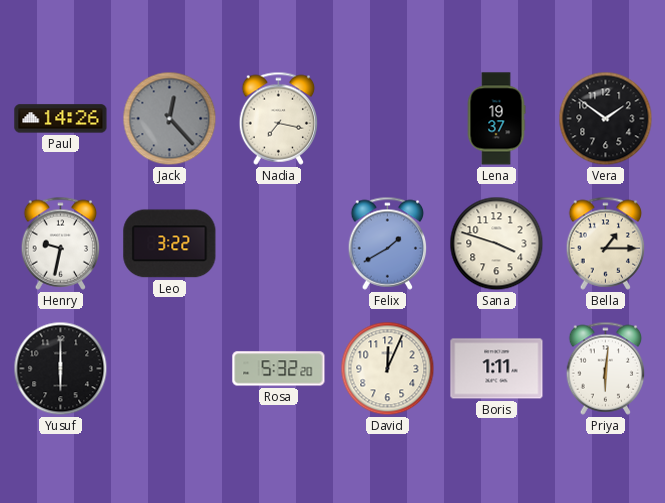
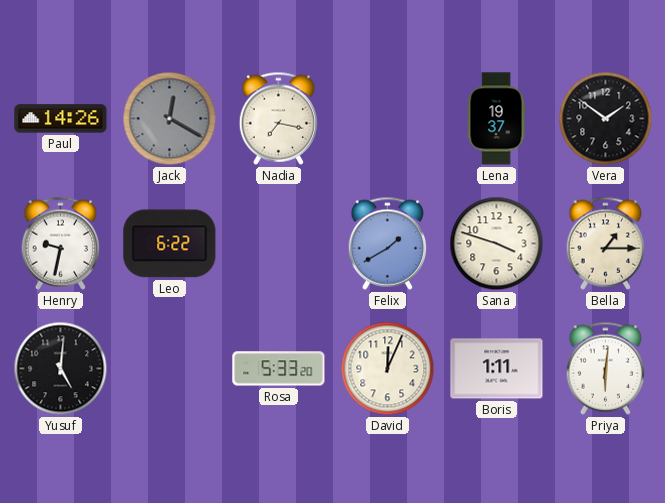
Jack: 12:23 -> 12:20 (170, 119)
Leo: 3:22 -> 6:22 (170, 244)
Yusuf: 6:00 -> 5:01 (61, 369)
Rosa: 5:32 -> 5:33 (279, 369)
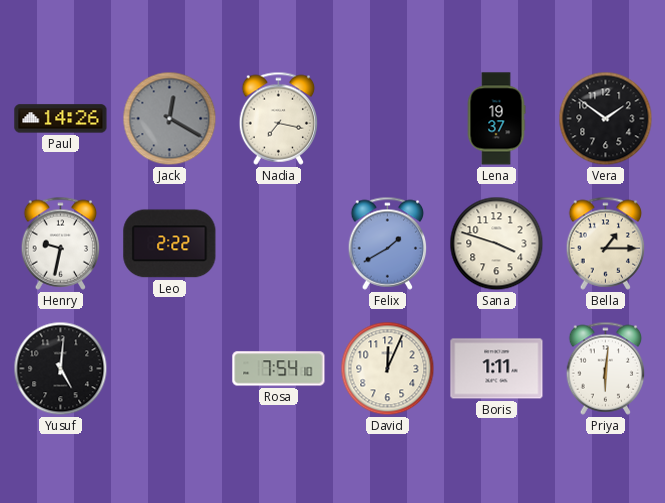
Leo: 6:22 -> 2:22 (170, 244)
Rosa: 5:33 -> 7:54 (279, 369)
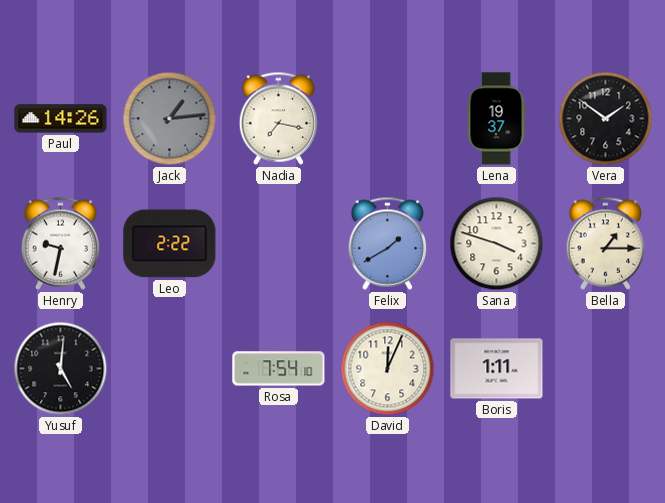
Jack: 12:20 -> 1:14 (170, 119)
Priya: 6:01 -> none (606, 368)
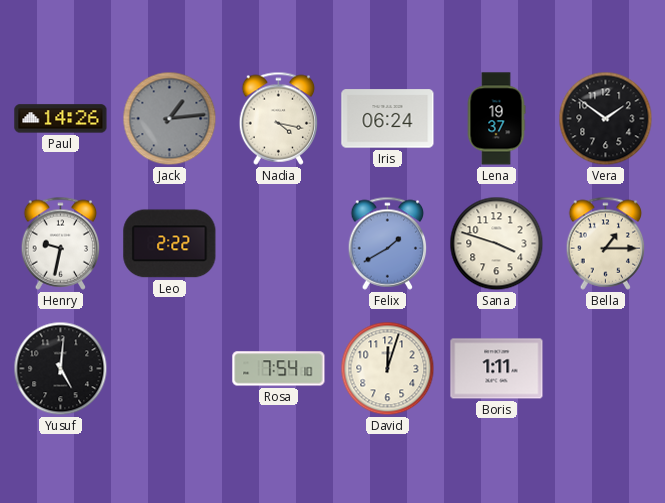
Nadia: 7:17 -> 4:17 (279, 118)
Iris: none -> 06:24 (388, 119)
David: 12:04 -> 12:03 (388, 369)
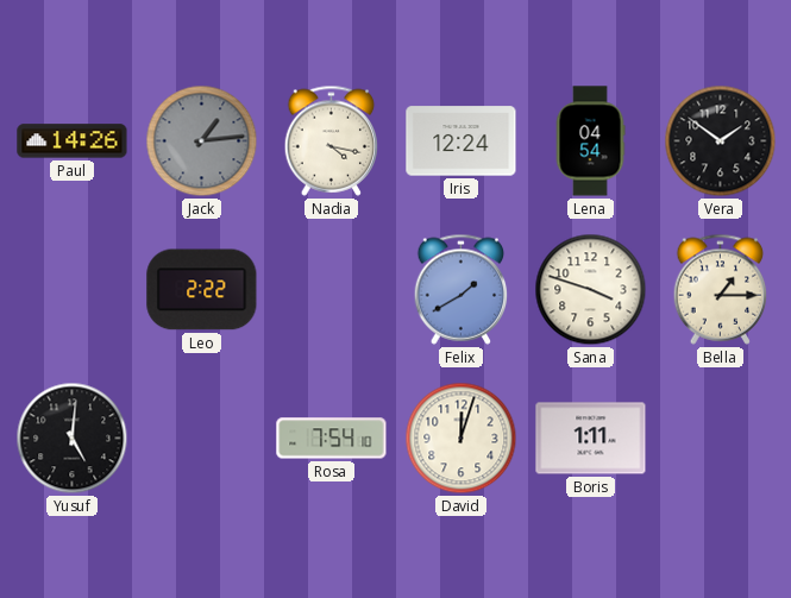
Iris: 06:24 -> 12:24 (462, 141)
Lena: 19:37 -> 04:54 (590, 141)
Henry: 9:32 -> none (61, 243)
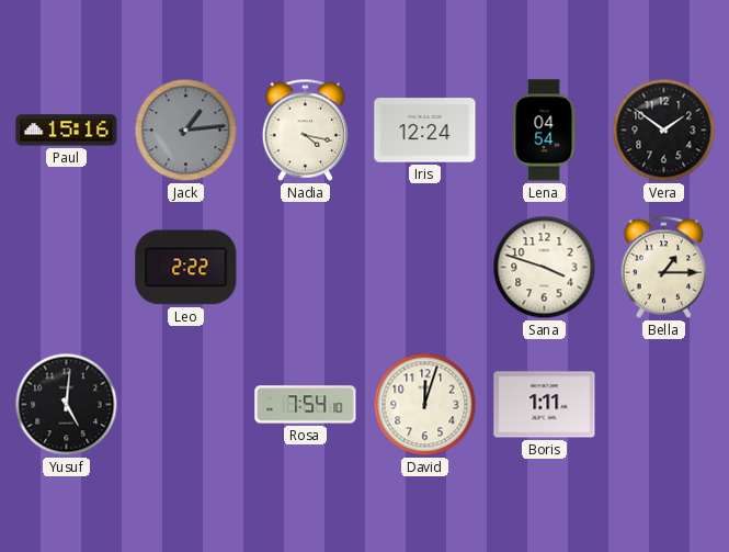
Paul: 14:26 -> 15:16 (67, 131)
Felix: 1:40 -> none (462, 289)
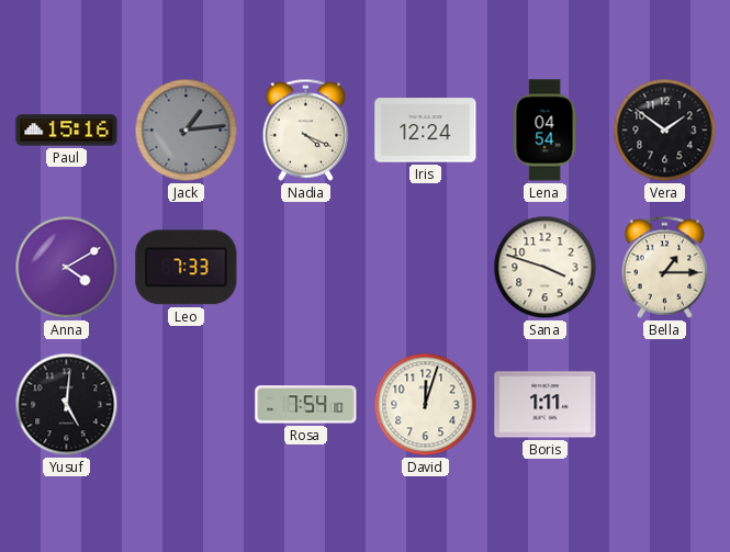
Nadia: 4:17 -> 4:19 (306, 129)
Anna: none -> 4:10 (67, 268)
Leo: 2:22 -> 7:33 (187, 268)
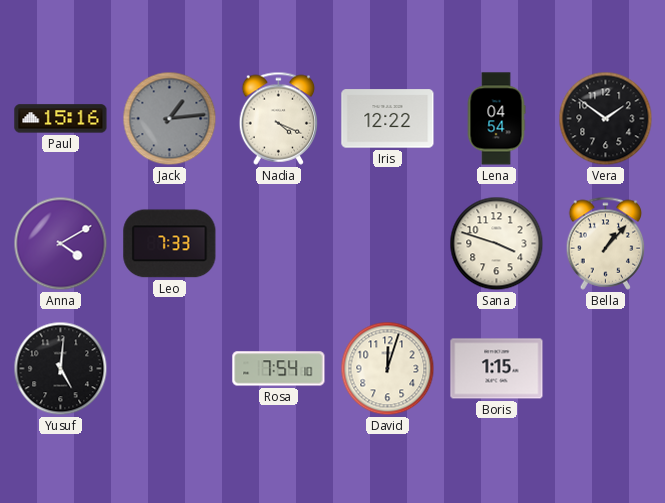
Iris: 12:24 -> 12:22 (388, 119)
Bella: 1:15 -> 1:07 (606, 243)
Boris: 1:11 -> 1:15 (497, 369)
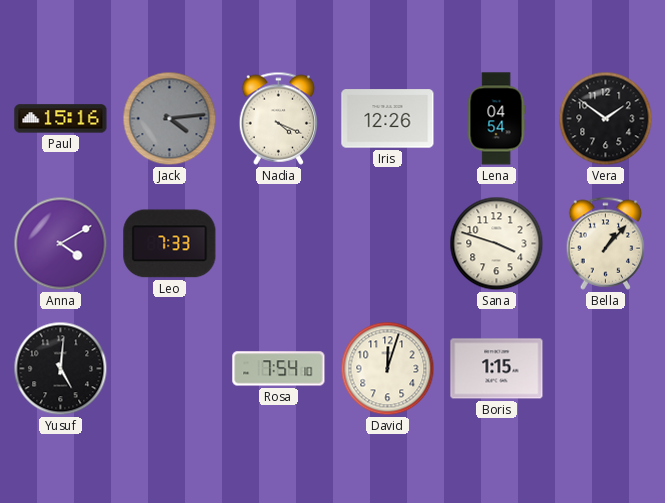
Jack: 1:14 -> 4:14 (170, 119)
Iris: 12:22 -> 12:26 (388, 119)
